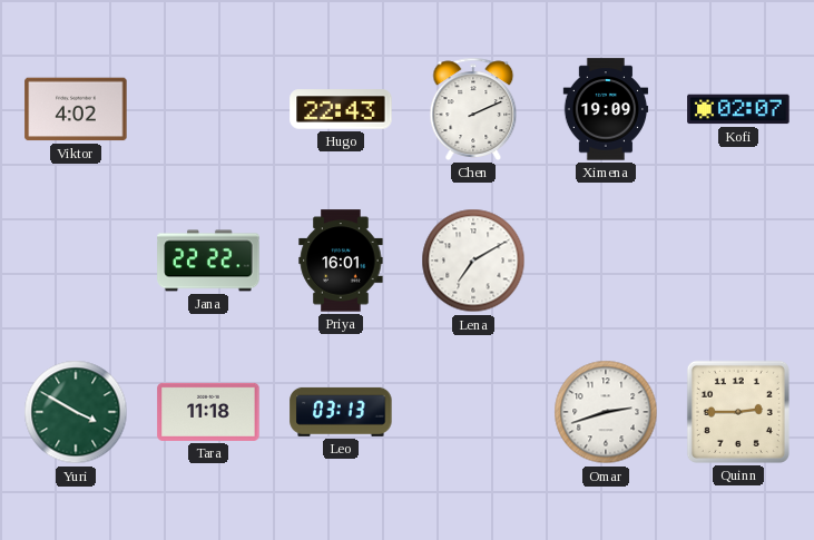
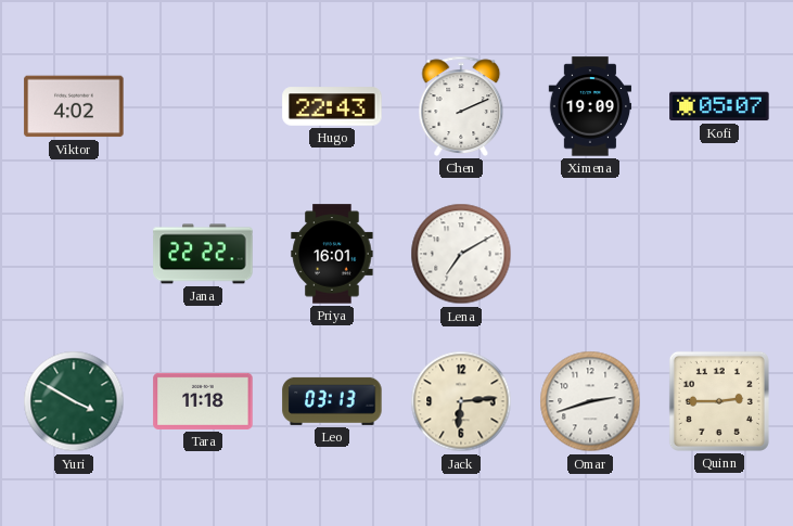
Kofi: 02:07 -> 05:07 (719, 106)
Jack: none -> 6:14 (461, 401)
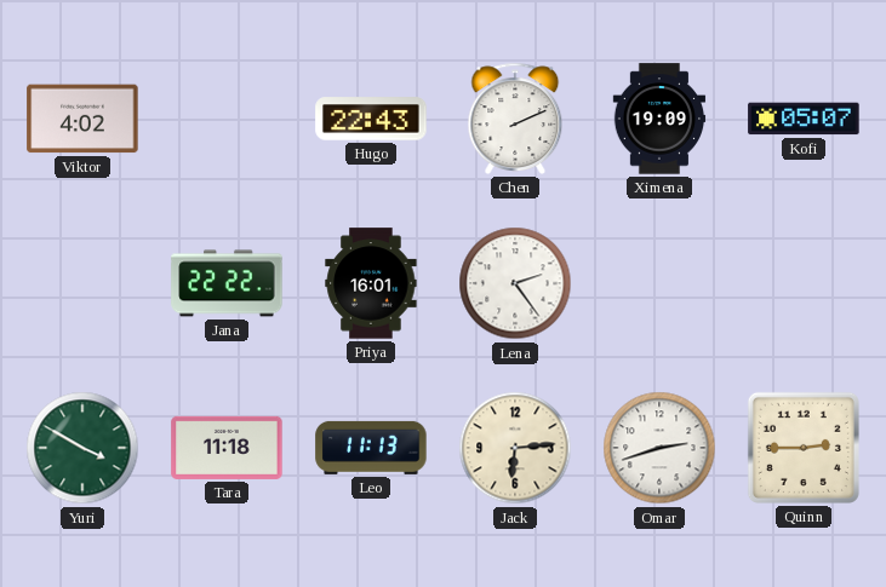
Lena: 7:10 -> 2:24 (515, 283)
Leo: 03:13 -> 11:13 (371, 448)
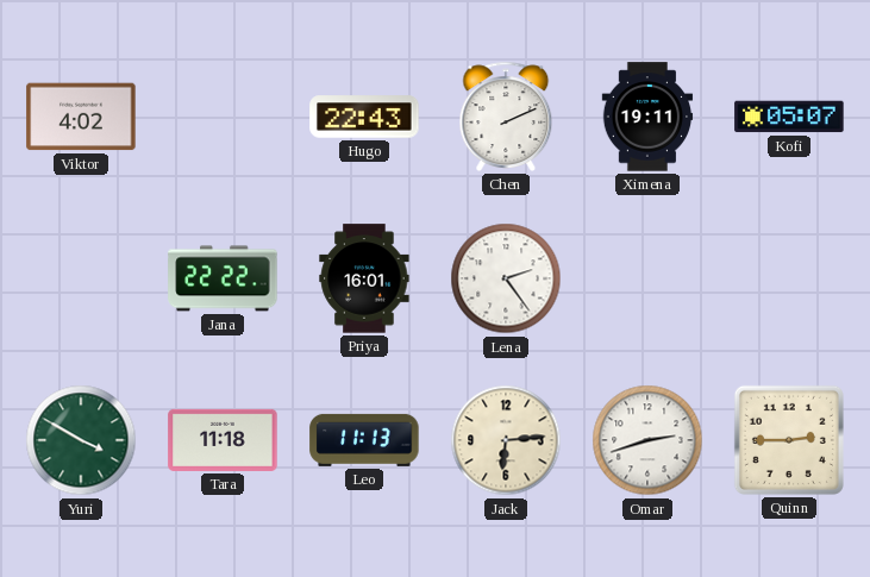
Ximena: 19:09 -> 19:11 (647, 117)
